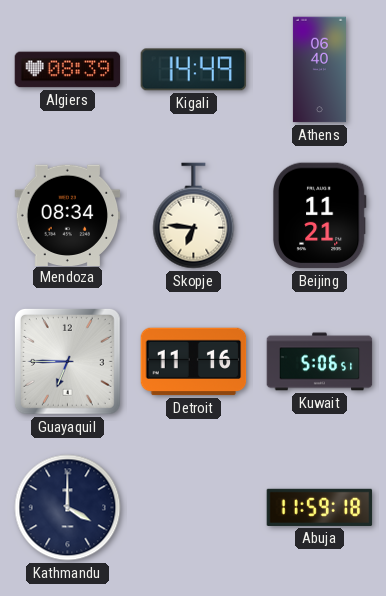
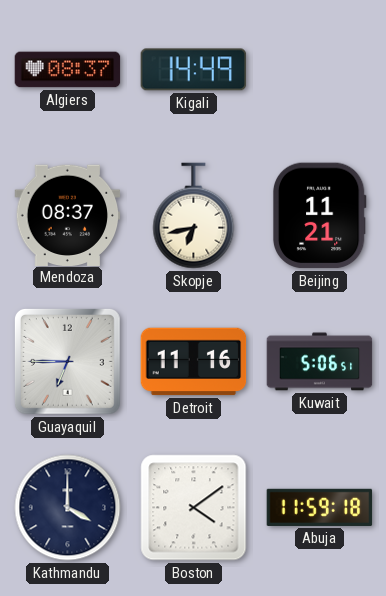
Algiers: 08:39 -> 08:37 (68, 70)
Athens: 06:40 -> none (319, 70)
Mendoza: 08:34 -> 08:37 (68, 215)
Skopje: 6:46 -> 6:43 (194, 216)
Boston: none -> 4:09 (194, 508)
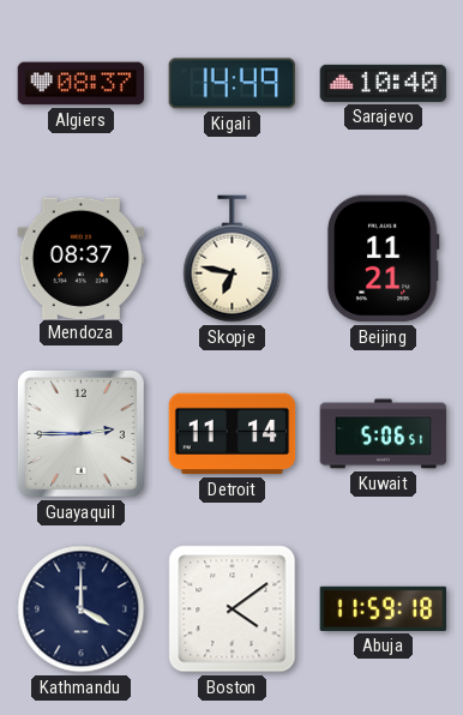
Sarajevo: none -> 10:40 (384, 83)
Skopje: 6:43 -> 6:47 (233, 259)
Guayaquil: 6:45 -> 2:45 (80, 433)
Detroit: 11:16 -> 11:14 (233, 434)
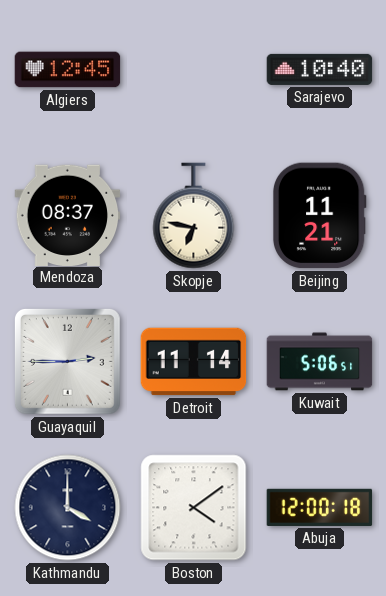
Algiers: 08:37 -> 12:45 (68, 70)
Kigali: 14:49 -> none (233, 84)
Abuja: 11:59 -> 12:00 (320, 507)
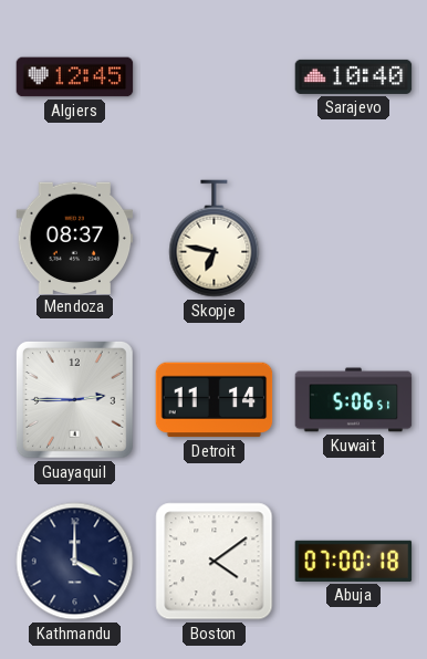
Beijing: 11:21 -> none (319, 216)
Abuja: 12:00 -> 07:00 (354, 561)
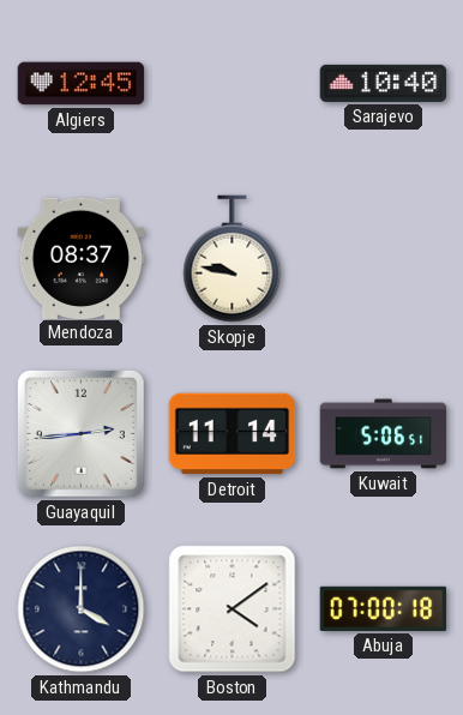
Skopje: 6:47 -> 9:47 (233, 259)
Guayaquil: 2:45 -> 2:44 (80, 433)
